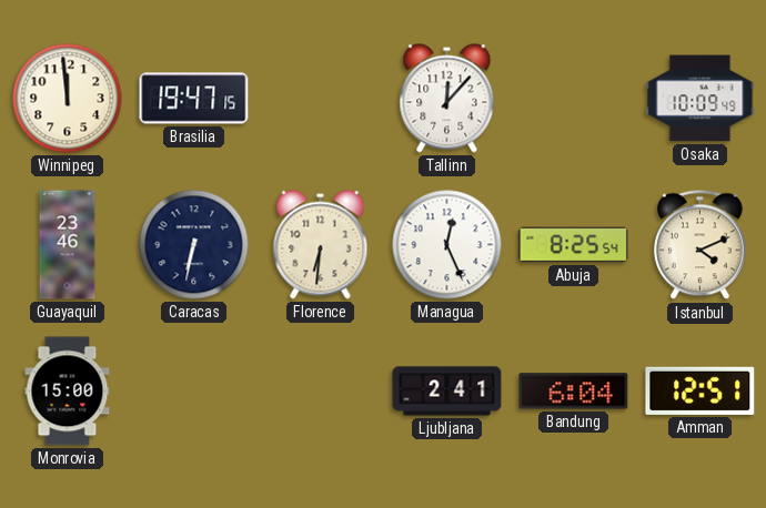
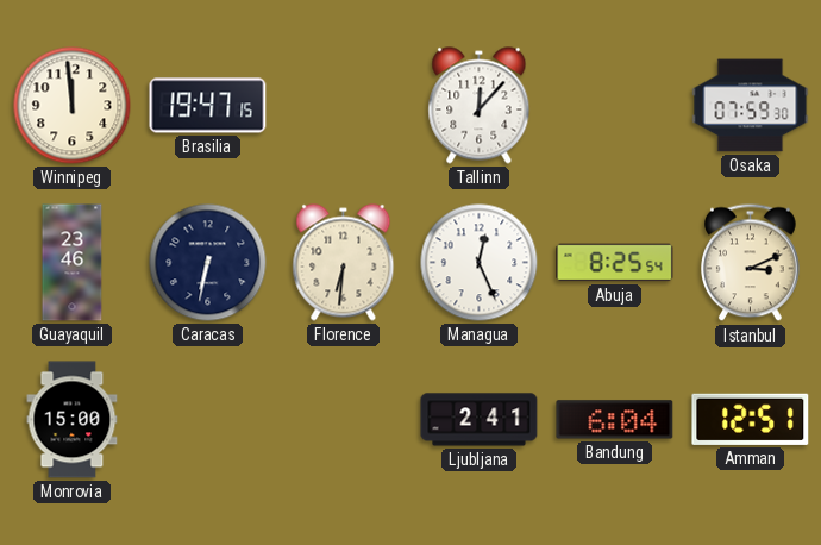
Osaka: 10:09 -> 07:59 (751, 106)
Istanbul: 4:11 -> 3:11 (751, 263)
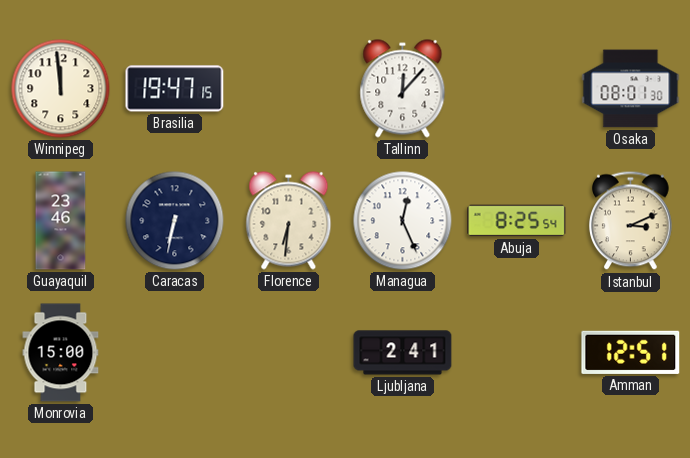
Osaka: 07:59 -> 08:01 (631, 89)
Bandung: 6:04 -> none (615, 420)
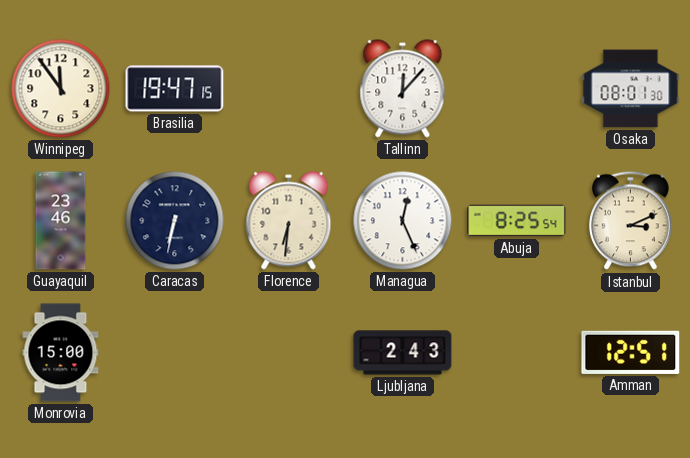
Winnipeg: 11:59 -> 11:54 (61, 89)
Ljubljana: 2:41 -> 2:43 (403, 353)
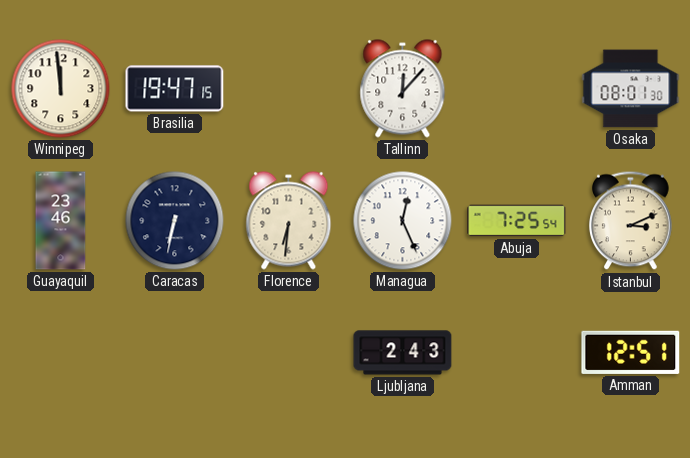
Winnipeg: 11:54 -> 11:59 (61, 89)
Abuja: 8:25 -> 7:25 (517, 221)
Monrovia: 15:00 -> none (61, 353)
